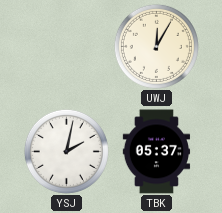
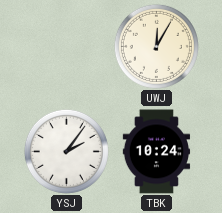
YSJ: 2:02 -> 2:06 (66, 151)
TBK: 05:37 -> 10:24 (157, 152)
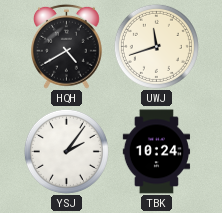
HQH: none -> 4:40 (67, 46)
UWJ: 12:05 -> 11:42 (156, 46)
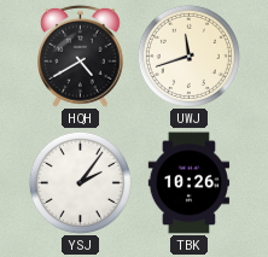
TBK: 10:24 -> 10:26 (190, 183)
